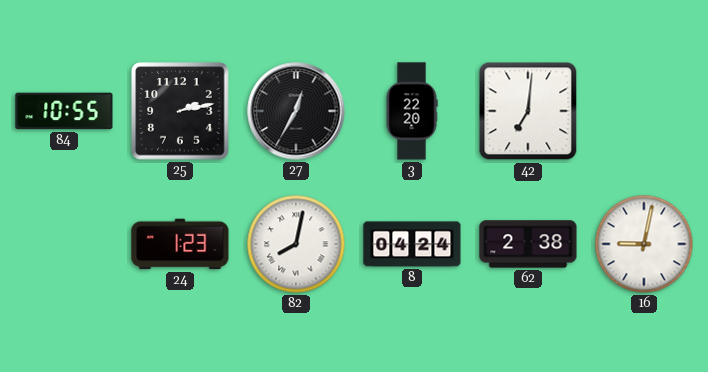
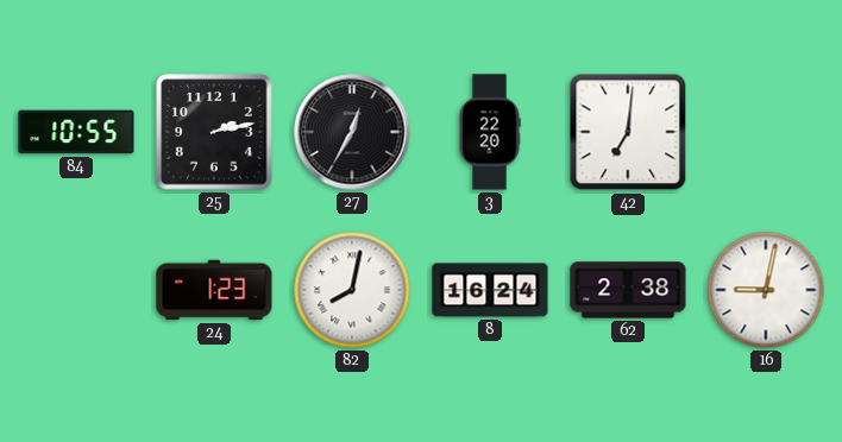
8: 04:24 -> 16:24 (490, 290)
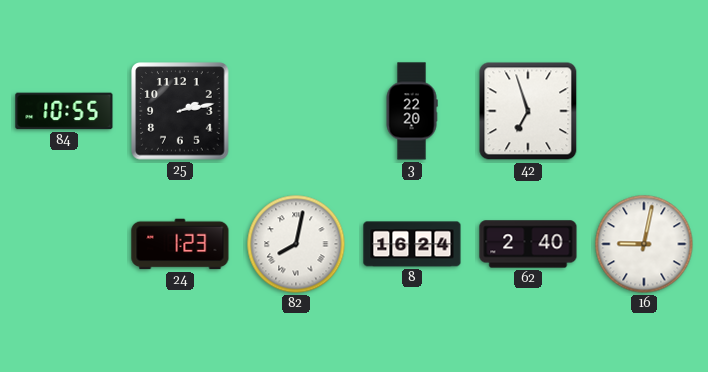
27: 12:35 -> none (352, 132)
42: 7:01 -> 6:57 (528, 111)
62: 2:38 -> 2:40 (528, 244)
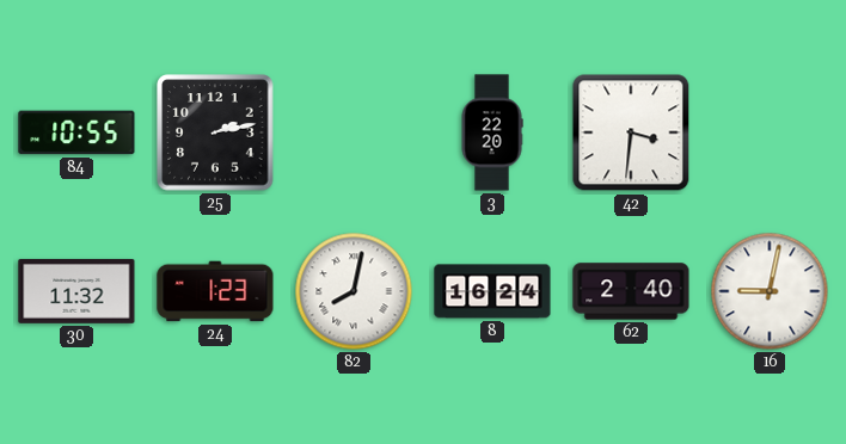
42: 6:57 -> 3:31 (631, 132)
30: none -> 11:32 (76, 291)
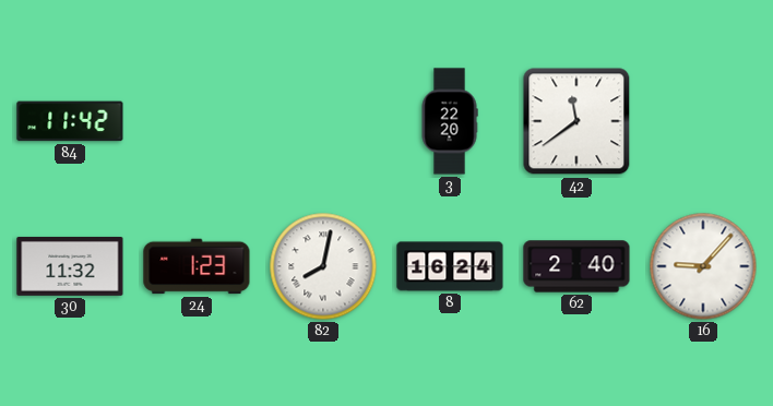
84: 10:55 -> 11:42 (70, 121)
25: 2:13 -> none (215, 132)
42: 3:31 -> 11:39 (576, 121)
16: 9:02 -> 9:07 (703, 266)
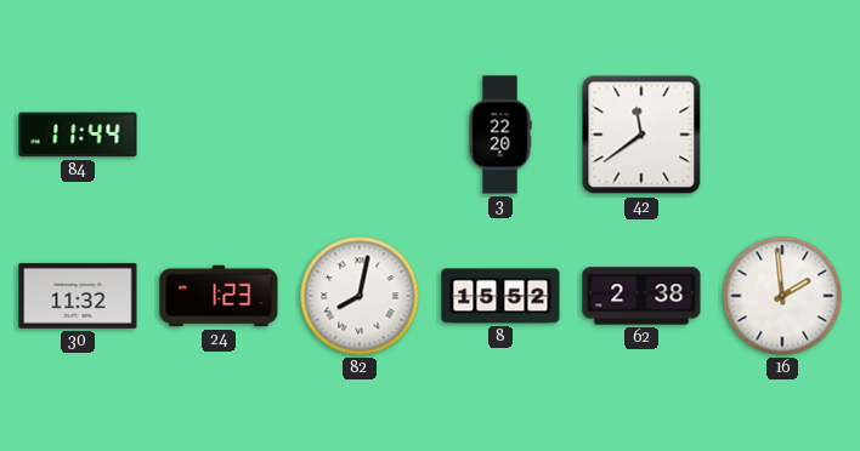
84: 11:42 -> 11:44 (78, 135)
8: 16:24 -> 15:52 (500, 296)
62: 2:40 -> 2:38 (641, 296)
16: 9:07 -> 1:59 (782, 296)
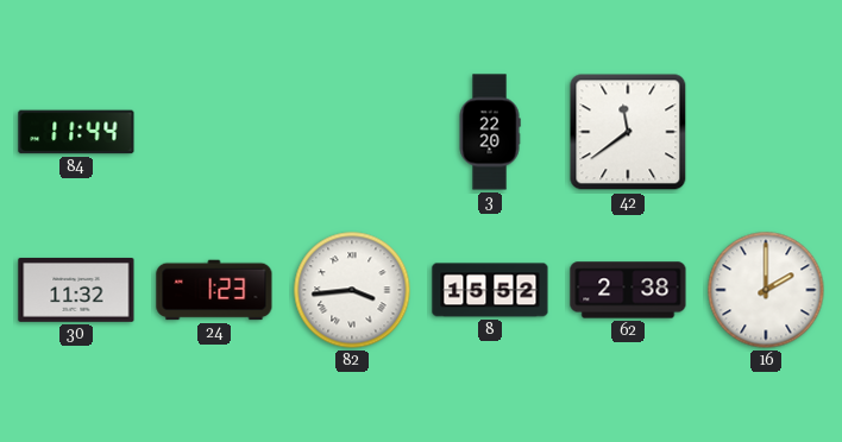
82: 8:02 -> 3:44 (352, 290)
16: 1:59 -> 2:00 (766, 290)
